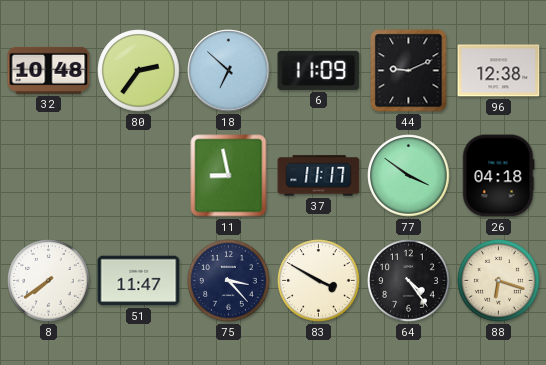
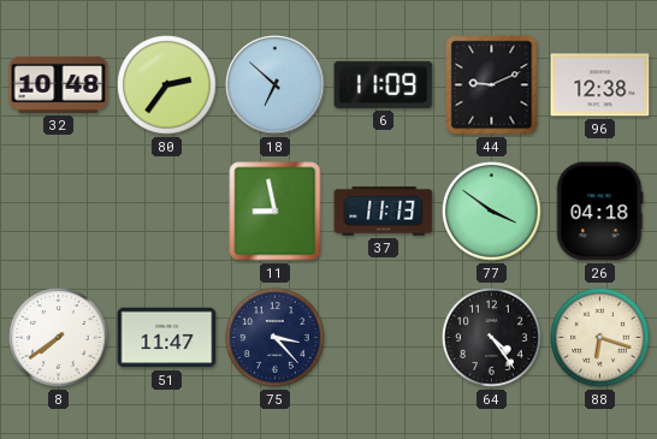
37: 11:17 -> 11:13 (384, 212)
83: 3:50 -> none (319, 281)
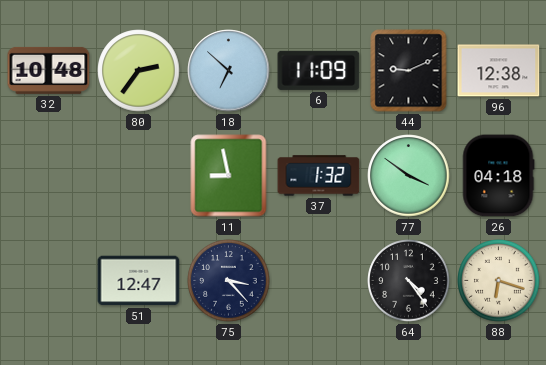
37: 11:13 -> 1:32 (319, 176)
8: 7:39 -> none (59, 338)
51: 11:47 -> 12:47 (139, 281)
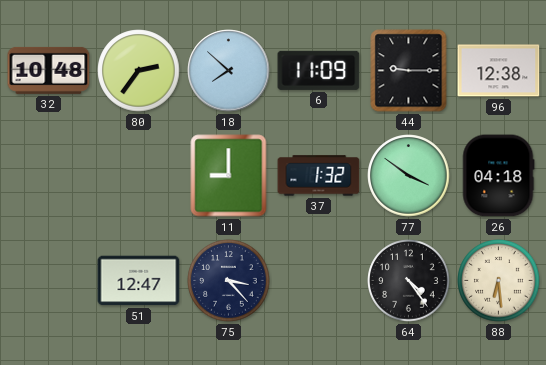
18: 6:52 -> 7:52 (229, 71)
44: 9:11 -> 9:15 (409, 71)
11: 8:58 -> 9:00 (229, 176)
88: 6:18 -> 6:29 (499, 281)
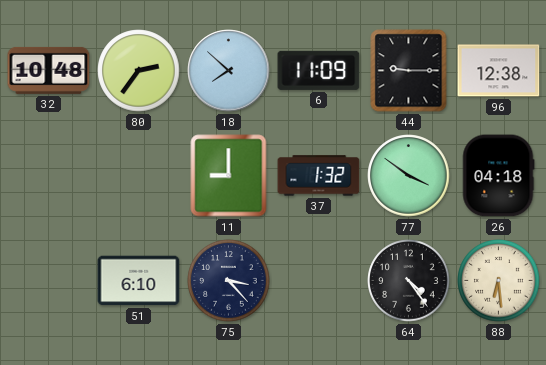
51: 12:47 -> 6:10 (139, 281)
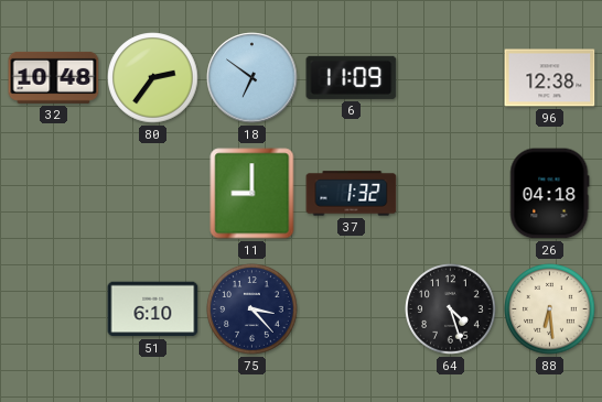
18: 7:52 -> 6:51 (252, 78)
44: 9:15 -> none (409, 71)
77: 3:51 -> none (409, 176)
64: 4:24 -> 4:27 (451, 309)
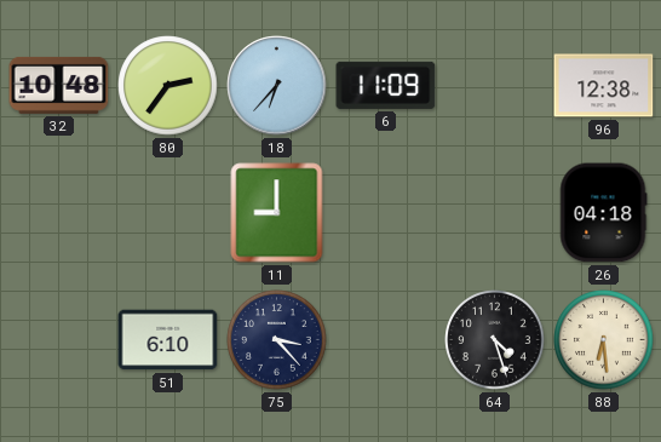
18: 6:51 -> 6:37 (277, 86)
37: 1:32 -> none (352, 194)
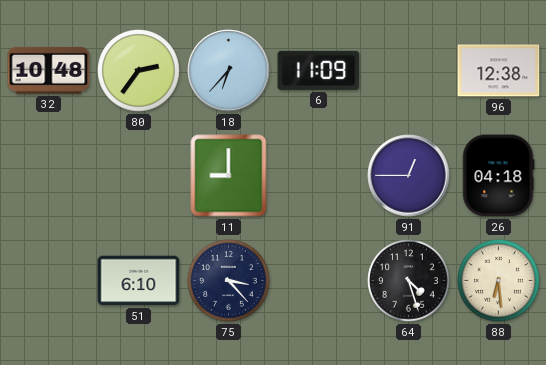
91: none -> 12:45 (409, 176)
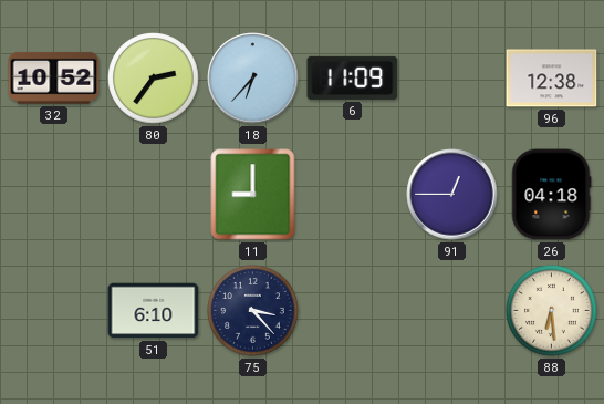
32: 10:48 -> 10:52 (54, 77)
64: 4:27 -> none (409, 281)
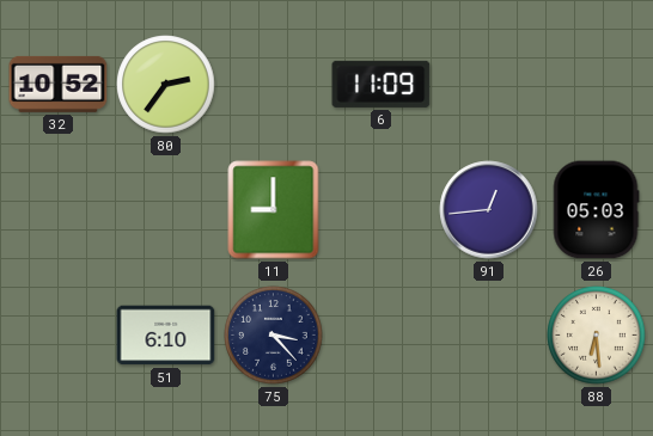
18: 6:37 -> none (253, 79)
96: 12:38 -> none (552, 79)
91: 12:45 -> 12:44 (489, 210)
26: 04:18 -> 05:03 (596, 210)
